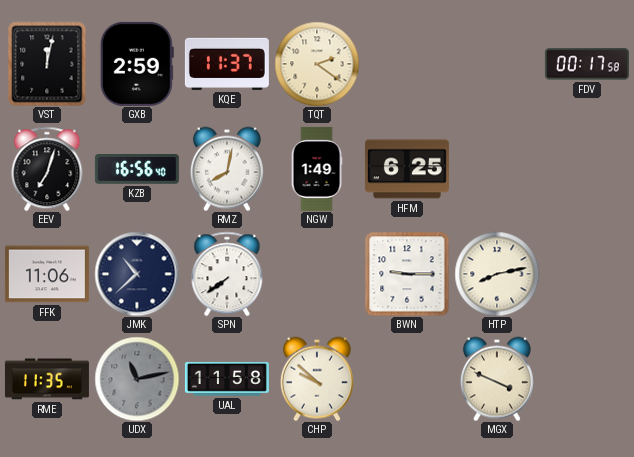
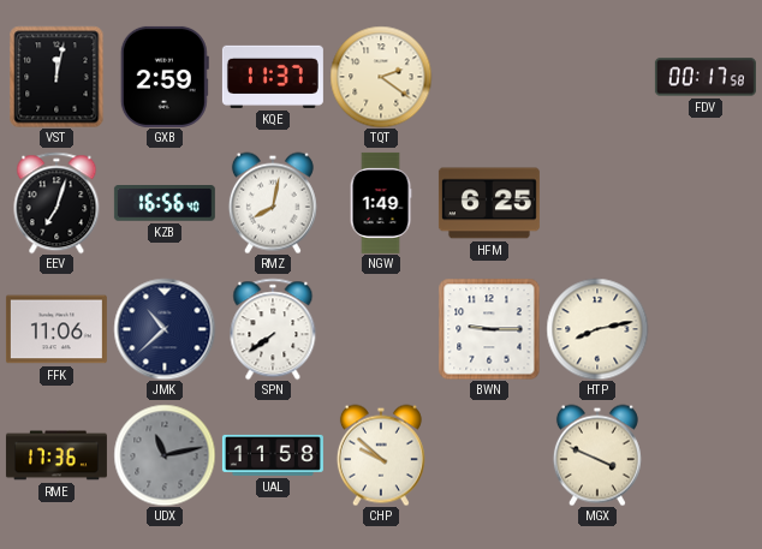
RME: 11:35 -> 17:36 (56, 455)
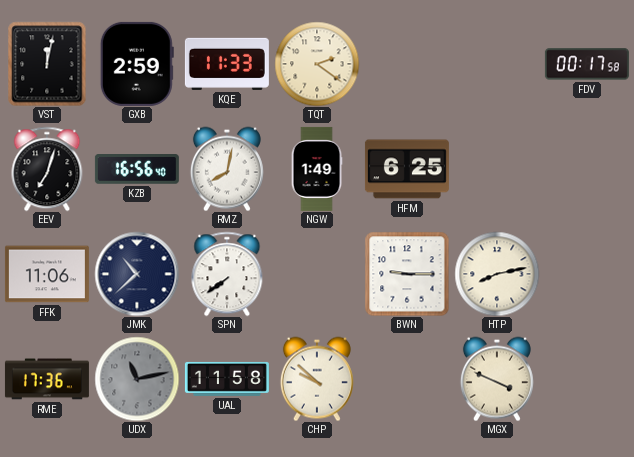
KQE: 11:37 -> 11:33 (227, 64)
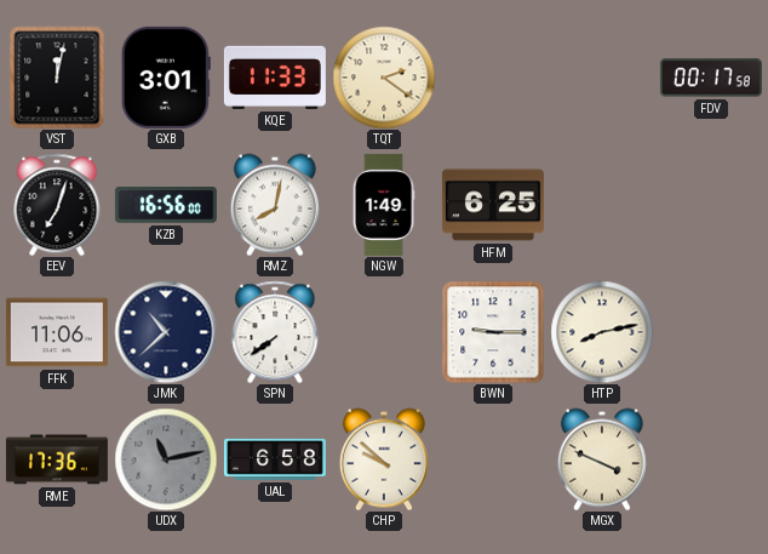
GXB: 2:59 -> 3:01 (166, 78)
KZB: 16:56:40 -> 16:56:00 (166, 205)
UAL: 11:58 -> 6:58 (275, 459)
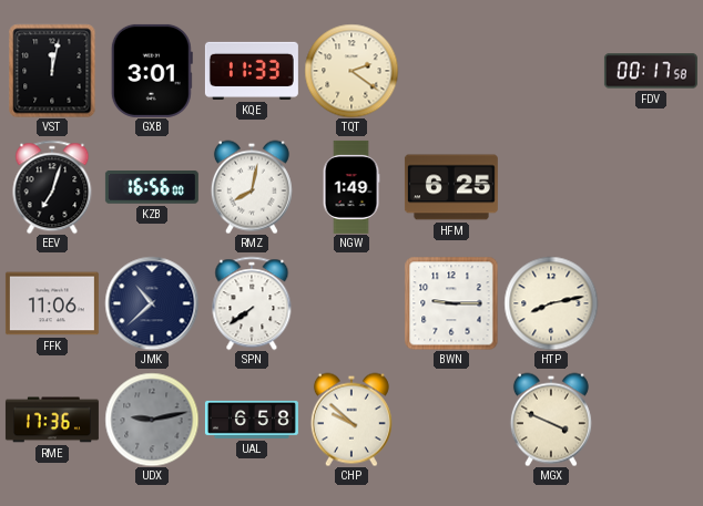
UDX: 11:13 -> 9:13 (152, 420)
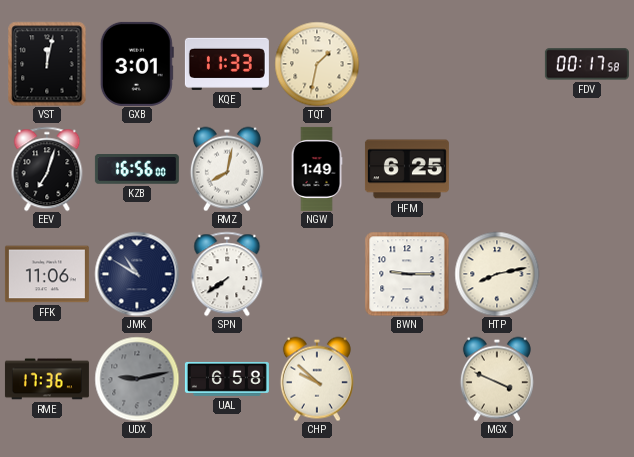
TQT: 2:21 -> 1:32 (317, 64)
JMK: 10:38 -> 10:50 (137, 274)
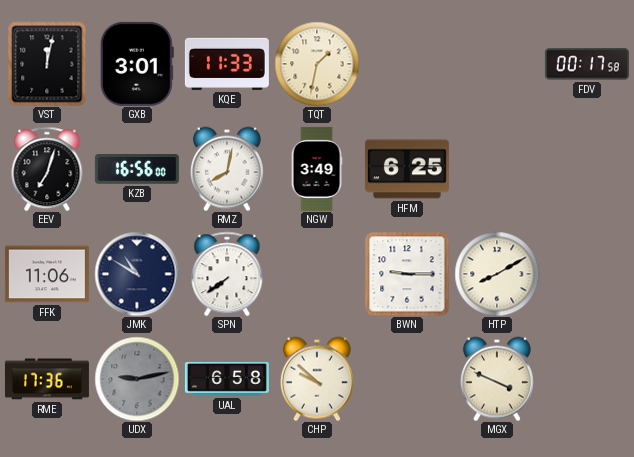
NGW: 1:49 -> 3:49 (317, 169)
HTP: 8:13 -> 8:10 (497, 274)
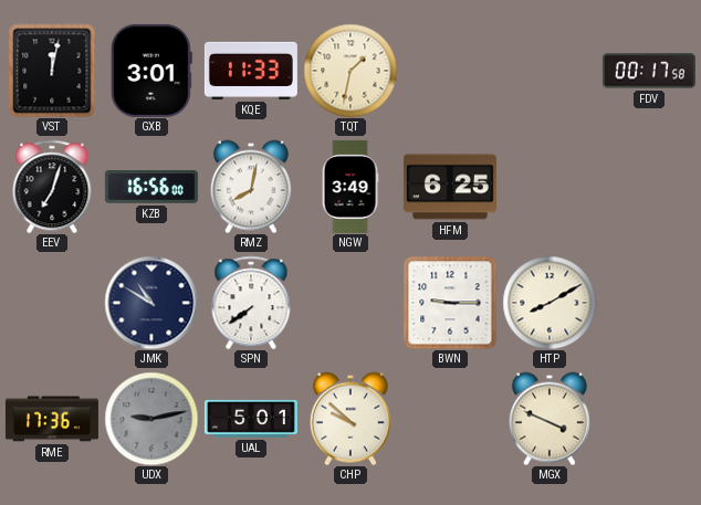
FFK: 11:06 -> none (47, 274)
UAL: 6:58 -> 5:01 (251, 419)
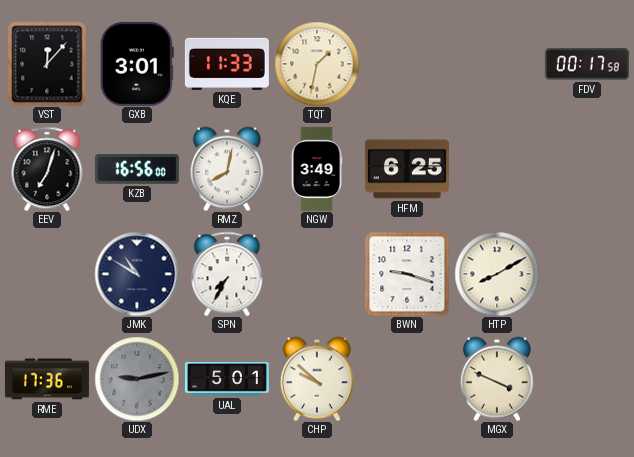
VST: 12:02 -> 12:07 (47, 64)
SPN: 7:39 -> 7:35 (227, 274)
BWN: 9:15 -> 9:18 (407, 274)
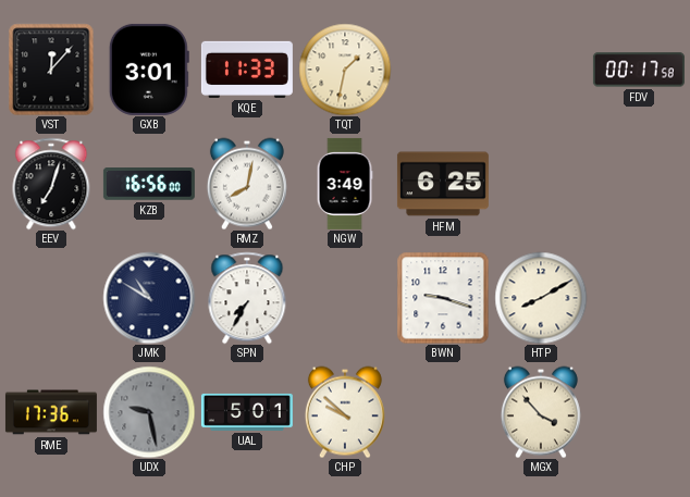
UDX: 9:13 -> 9:28 (149, 412)
MGX: 3:49 -> 3:53 (541, 412)
